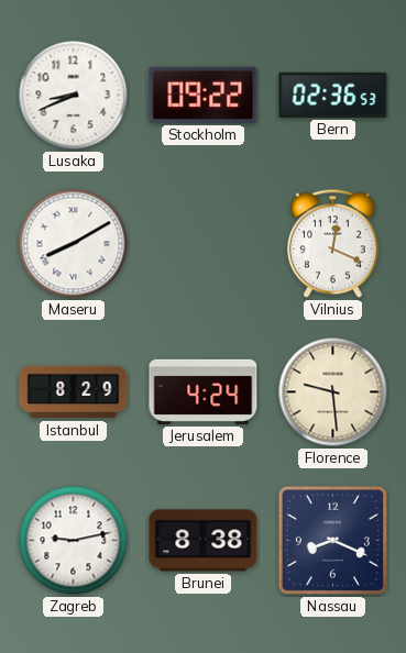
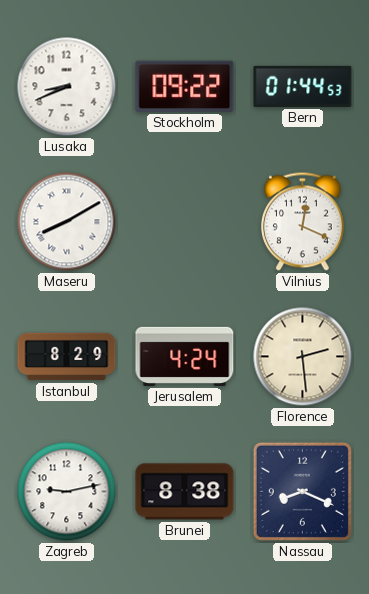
Bern: 02:36 -> 01:44 (303, 86)
Florence: 9:29 -> 2:29 (303, 357)
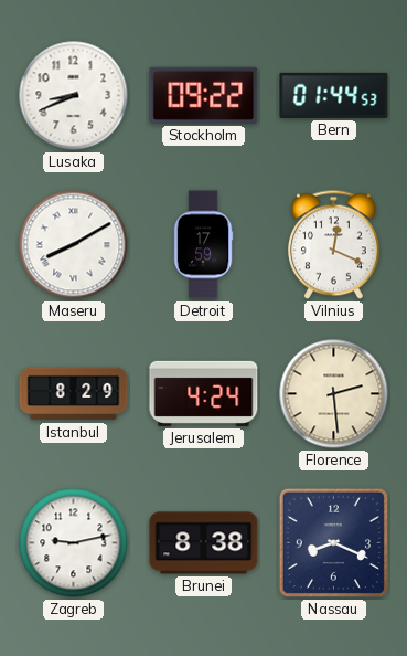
Detroit: none -> 17:59 (203, 245)
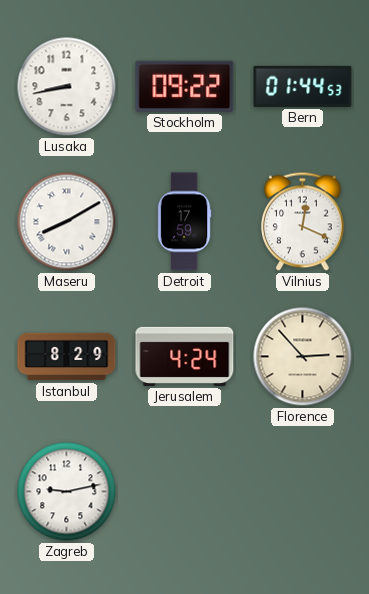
Lusaka: 8:41 -> 8:43 (67, 87)
Florence: 2:29 -> 2:53 (303, 357)
Brunei: 8:38 -> none (204, 543)
Nassau: 8:19 -> none (333, 542)
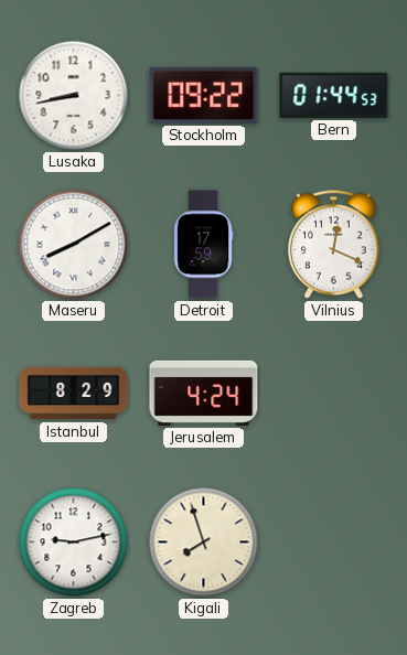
Florence: 2:53 -> none (303, 357)
Kigali: none -> 7:57 (204, 543)
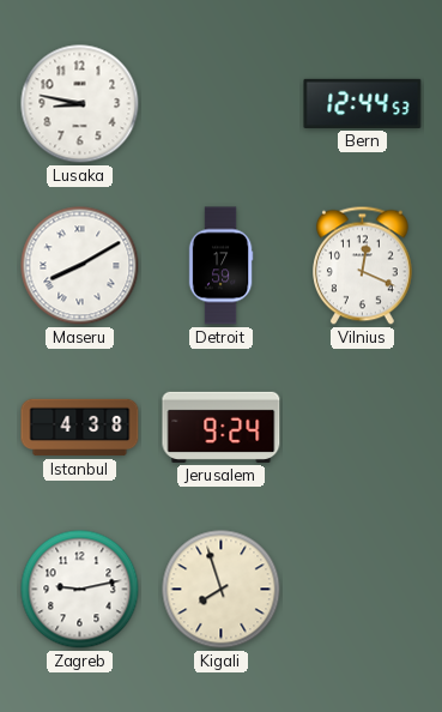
Lusaka: 8:43 -> 8:47 (80, 104)
Stockholm: 09:22 -> none (204, 95)
Bern: 01:44 -> 12:44 (363, 103)
Istanbul: 8:29 -> 4:38 (80, 428)
Jerusalem: 4:24 -> 9:24 (222, 427)
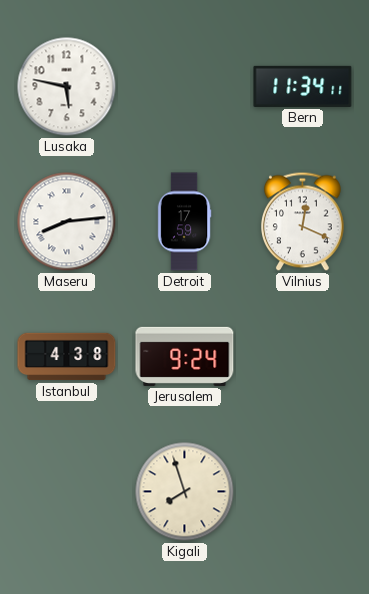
Lusaka: 8:47 -> 5:47 (67, 87)
Bern: 12:44 -> 11:34 (303, 86)
Maseru: 8:10 -> 8:14 (67, 222)
Zagreb: 9:13 -> none (80, 590)
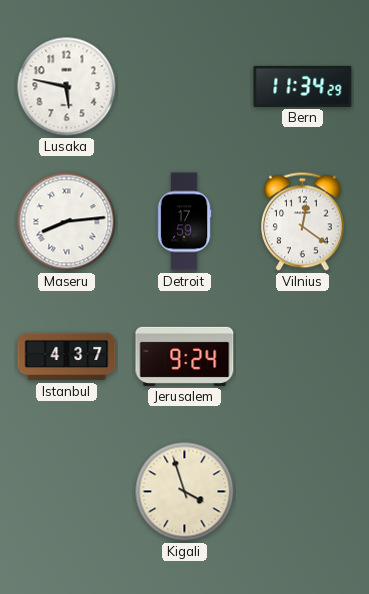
Bern: 11:34:11 -> 11:34:29 (303, 86)
Vilnius: 12:19 -> 12:21 (303, 222)
Istanbul: 4:38 -> 4:37 (67, 357)
Kigali: 7:57 -> 3:57 (185, 492)
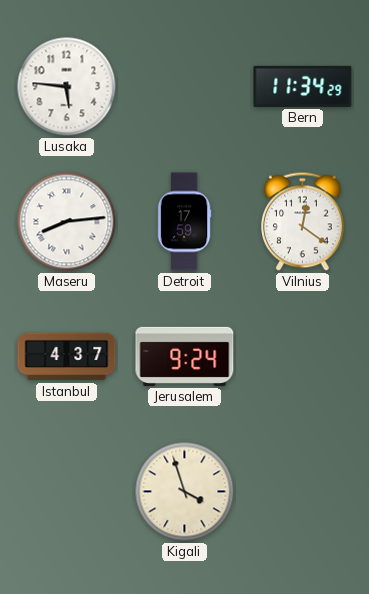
Lusaka: 5:47 -> 5:46 (67, 87)
